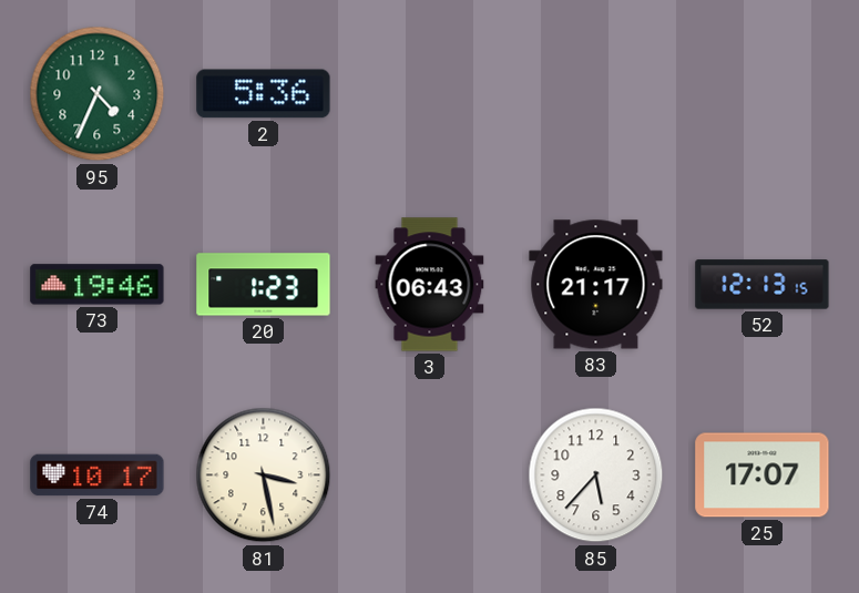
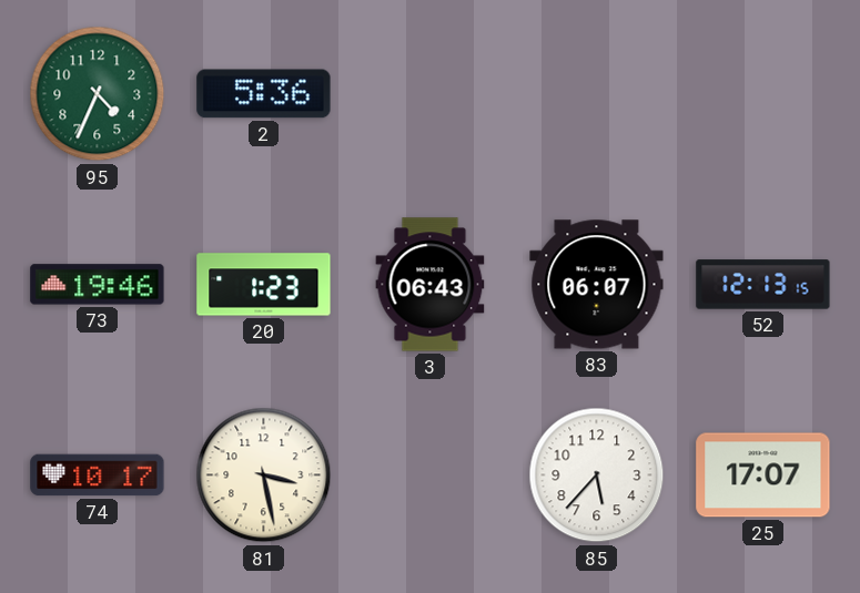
83: 21:17 -> 06:07 (597, 285)
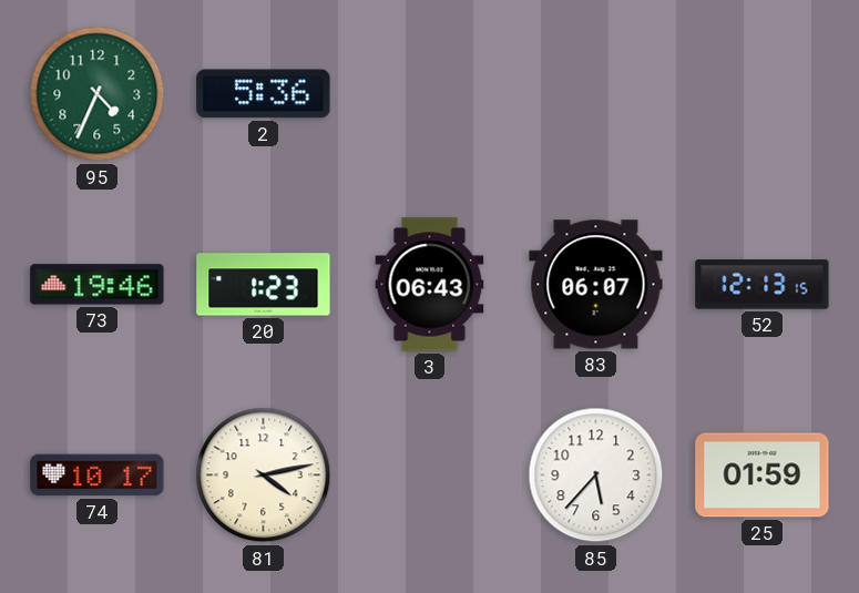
81: 3:28 -> 4:13 (264, 476)
25: 17:07 -> 01:59 (763, 476)
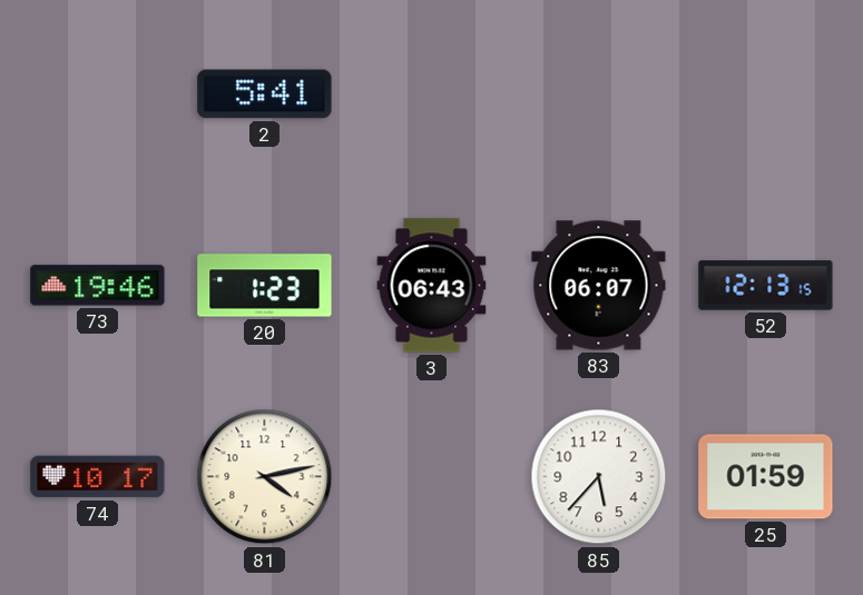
95: 4:34 -> none (98, 94)
2: 5:36 -> 5:41 (265, 95)
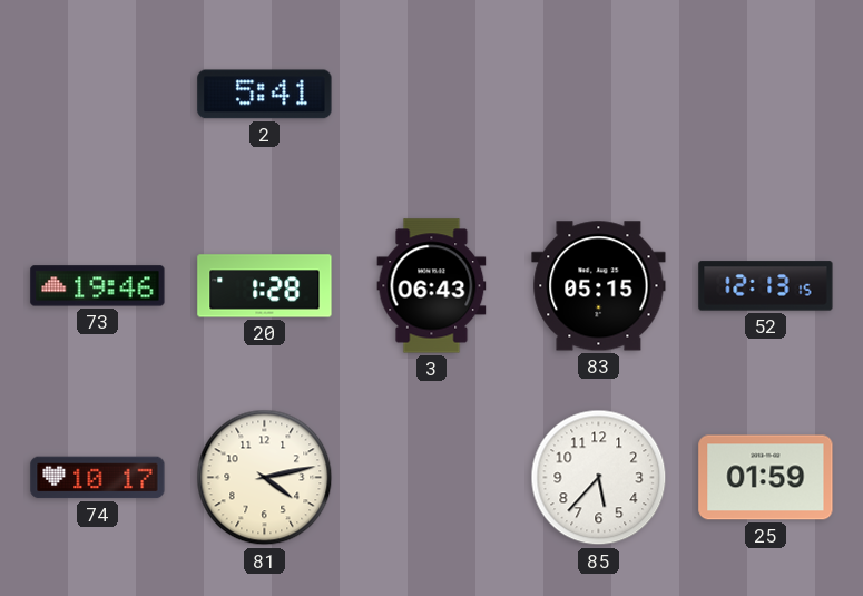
20: 1:23 -> 1:28 (265, 286)
83: 06:07 -> 05:15 (599, 286)
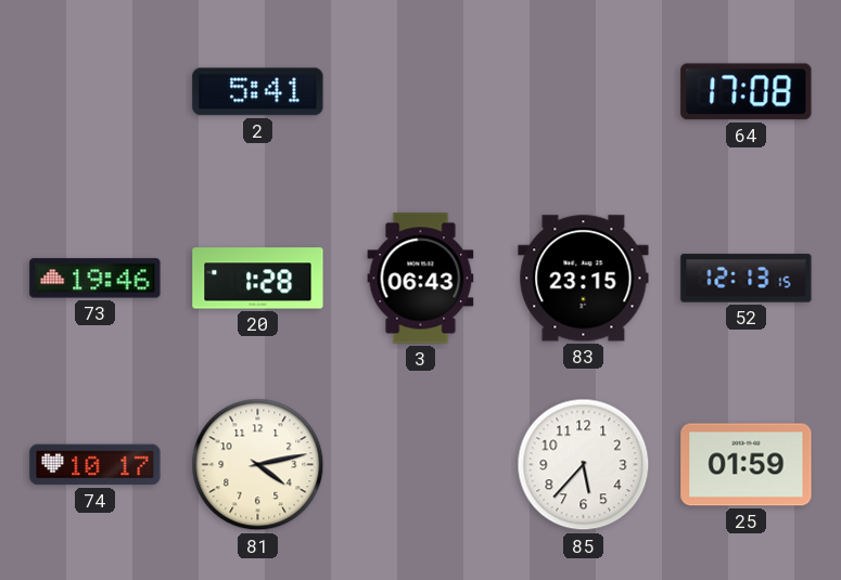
64: none -> 17:08 (747, 92)
83: 05:15 -> 23:15 (584, 279)
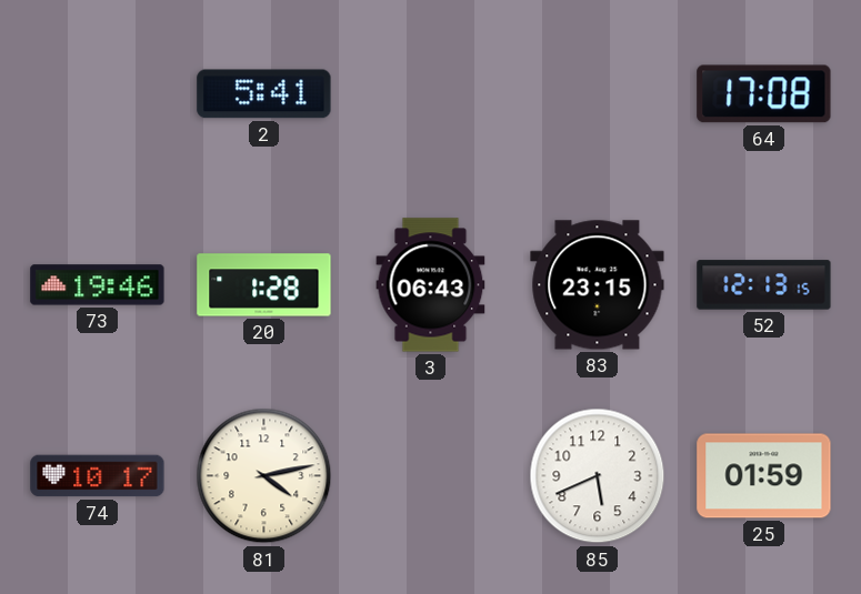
85: 5:37 -> 5:41 (598, 476)
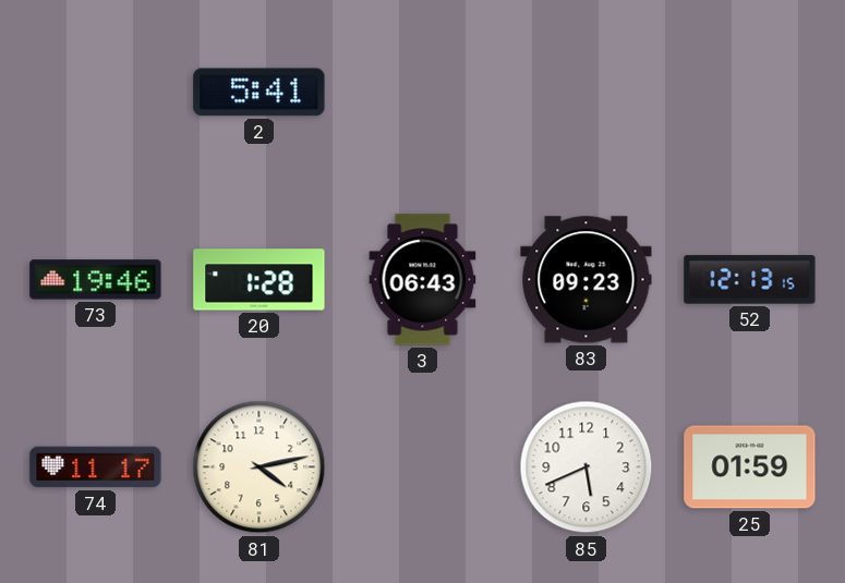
64: 17:08 -> none (764, 94)
83: 23:15 -> 09:23 (587, 280)
74: 10:17 -> 11:17 (96, 467)
